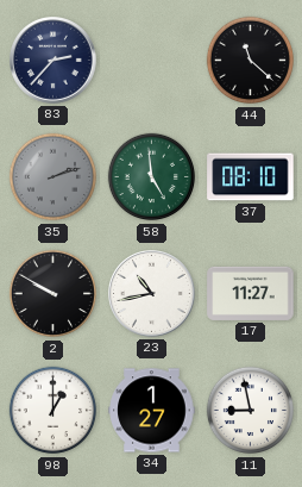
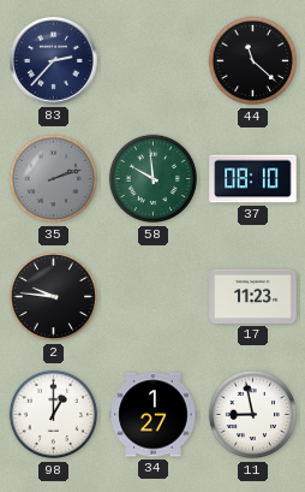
58: 4:59 -> 9:59 (152, 179)
2: 9:50 -> 9:46 (53, 297)
23: 10:43 -> none (152, 294)
17: 11:27 -> 11:23 (253, 296)
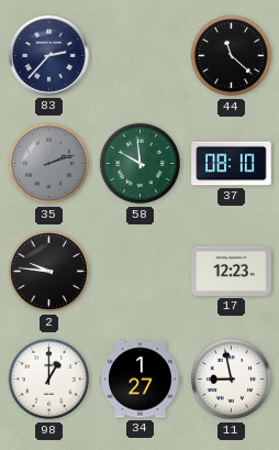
17: 11:23 -> 12:23 (232, 271)
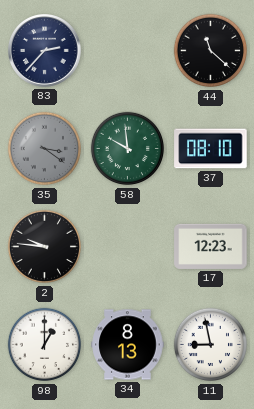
35: 2:12 -> 3:21 (44, 149)
34: 1:27 -> 8:13 (128, 345)
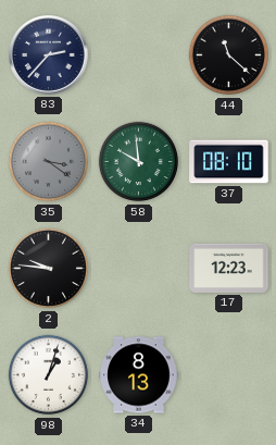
98: 1:00 -> 1:03 (48, 375)
11: 8:58 -> none (210, 345)
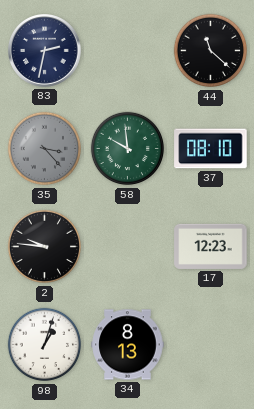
83: 2:37 -> 2:32 (45, 51)
35: 3:21 -> 3:23 (44, 149)
